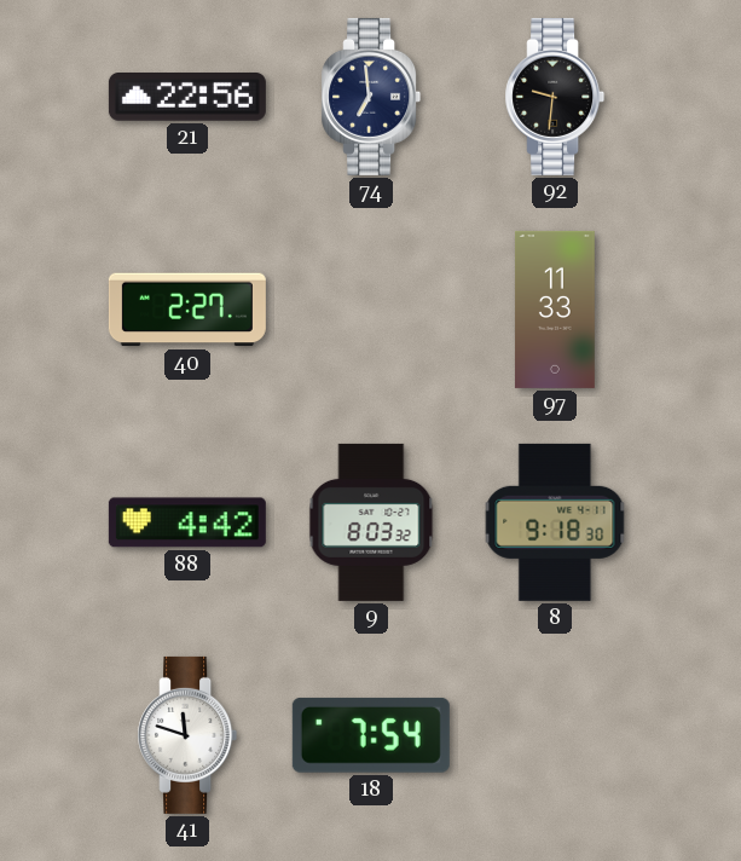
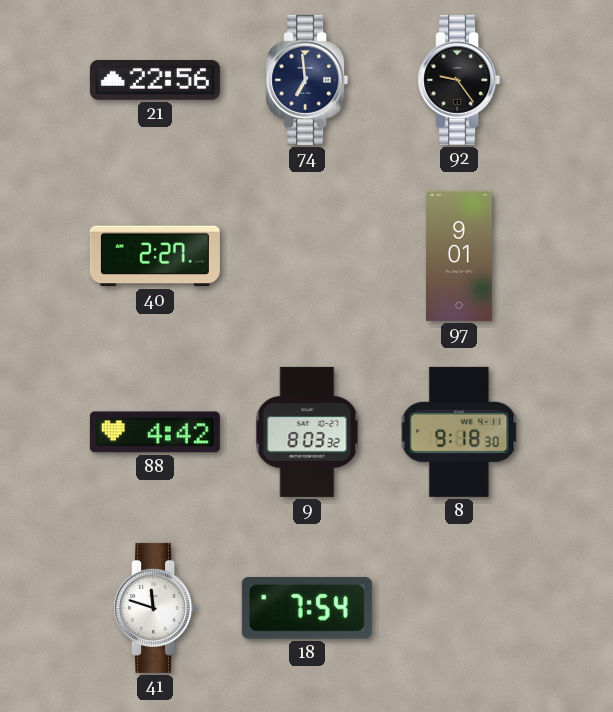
92: 9:31 -> 9:24 (459, 80)
97: 11:33 -> 9:01 (459, 256)
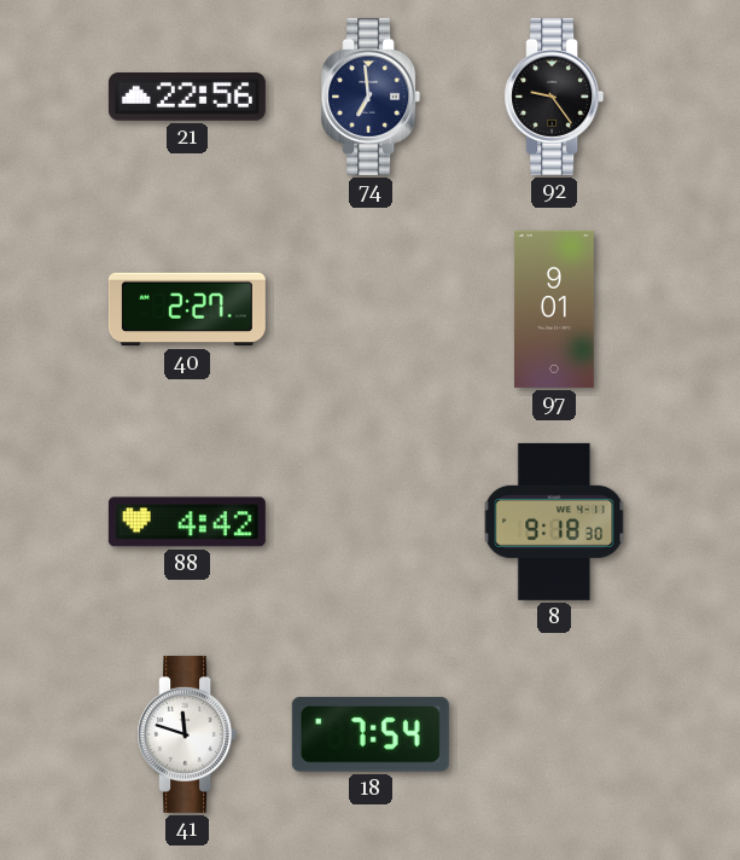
9: 8:03 -> none (307, 432)
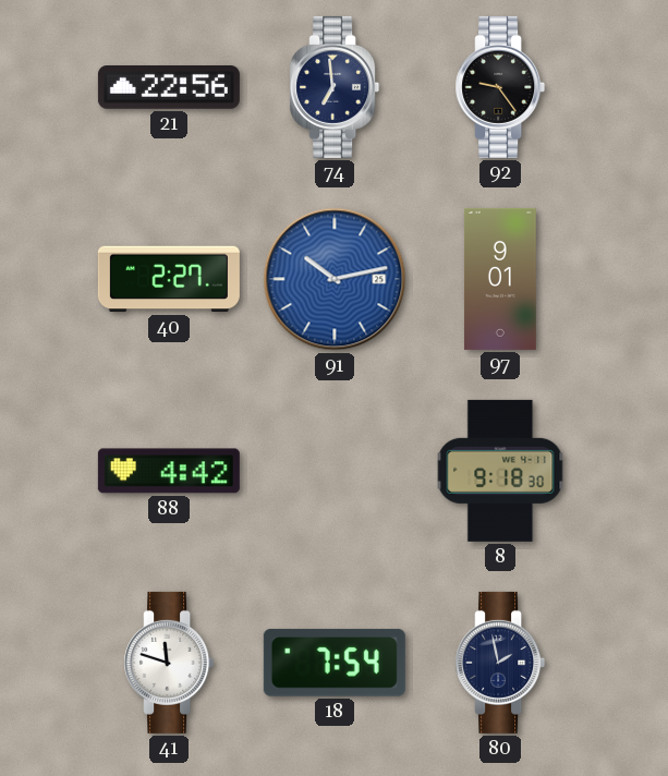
91: none -> 10:13 (335, 279)
80: none -> 1:58 (500, 663)
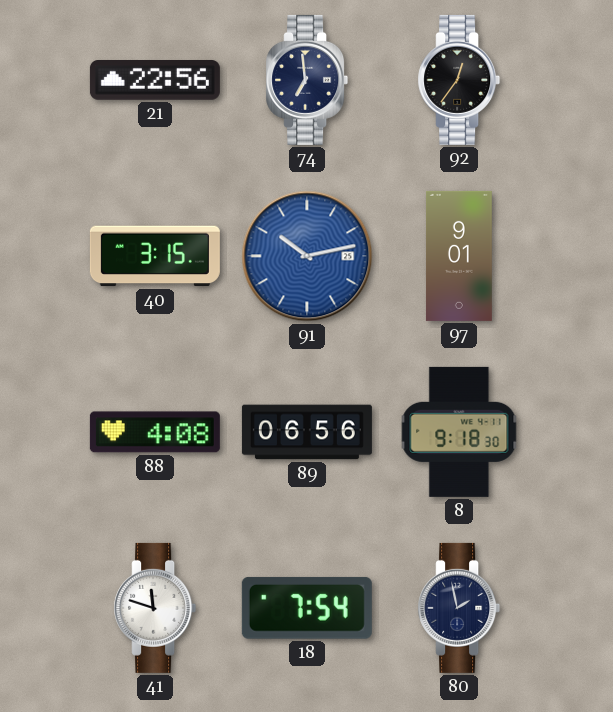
92: 9:24 -> 12:36 (459, 80)
40: 2:27 -> 3:15 (155, 256)
88: 4:42 -> 4:08 (155, 432)
89: none -> 06:56 (307, 432)
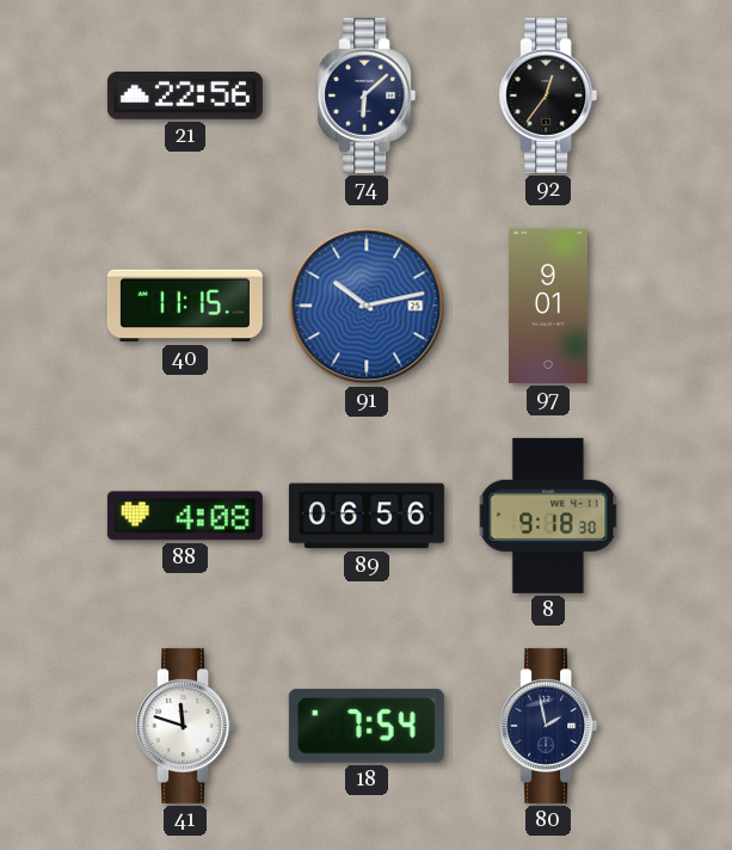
74: 6:59 -> 6:08 (367, 96)
40: 3:15 -> 11:15 (185, 306)
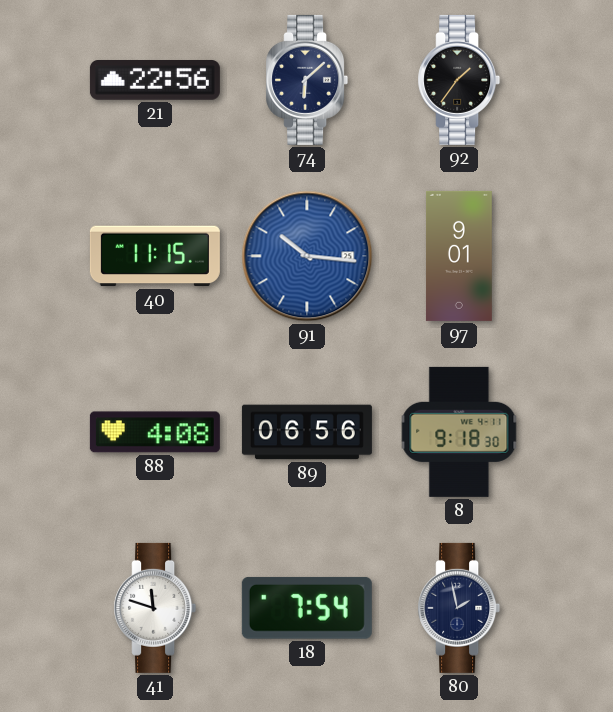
92: 12:36 -> 1:36 (459, 80)
91: 10:13 -> 10:16 (307, 256)
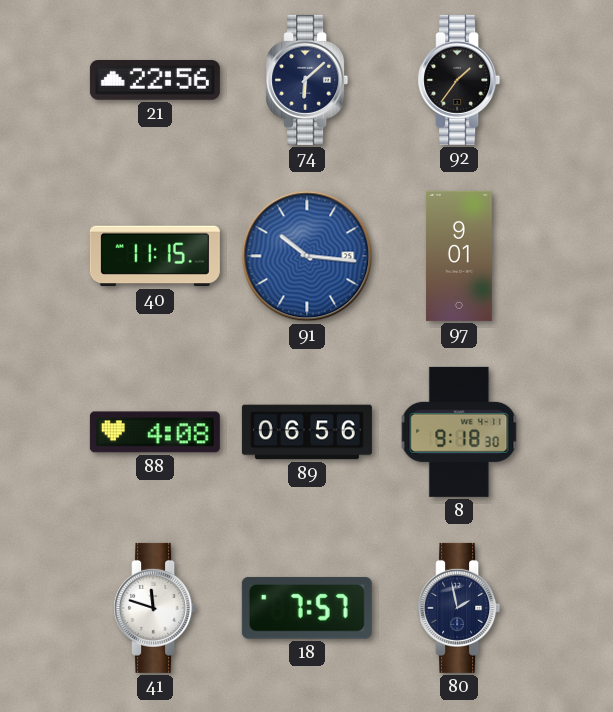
18: 7:54 -> 7:57 (307, 608)
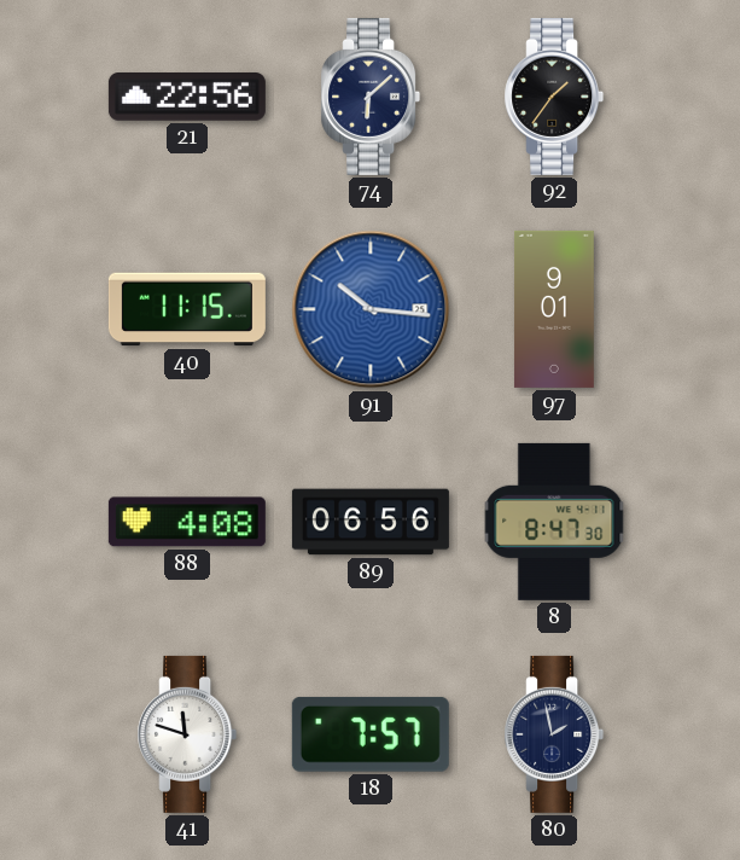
8: 9:18 -> 8:47 (554, 522)
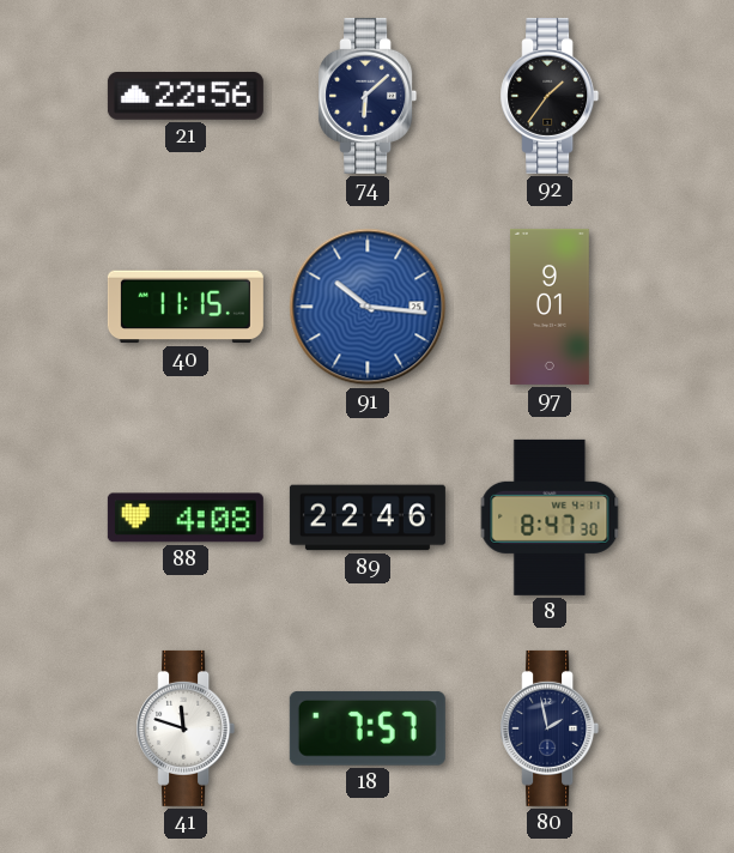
89: 06:56 -> 22:46 (368, 518)
